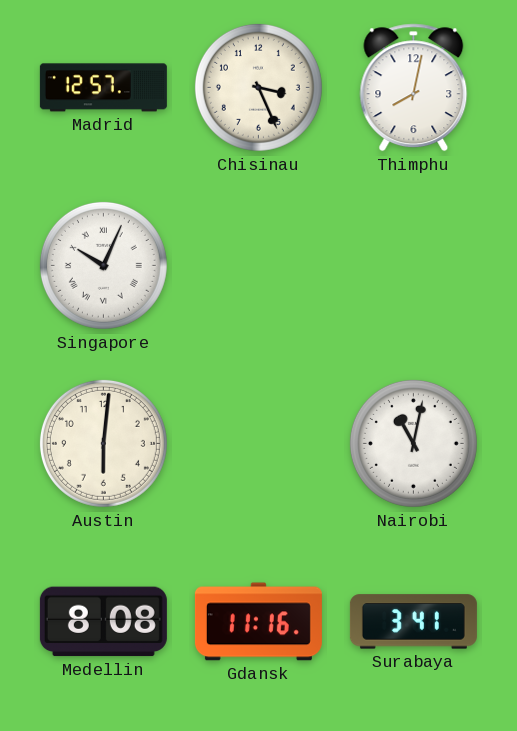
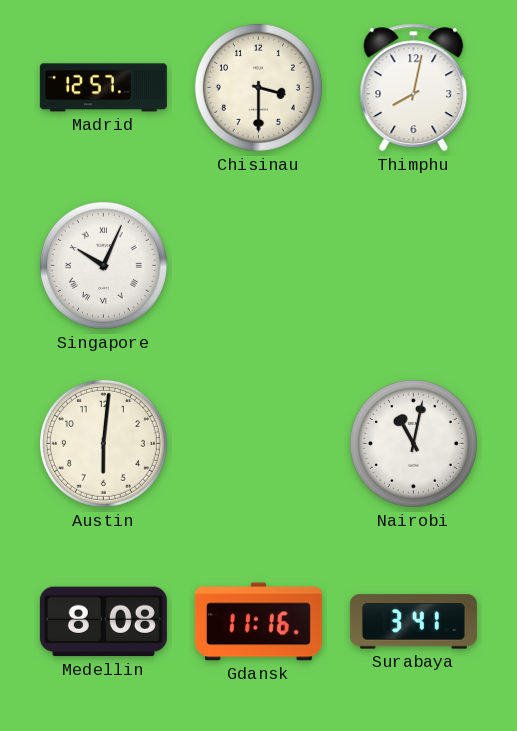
Chisinau: 3:26 -> 3:30 (258, 87)
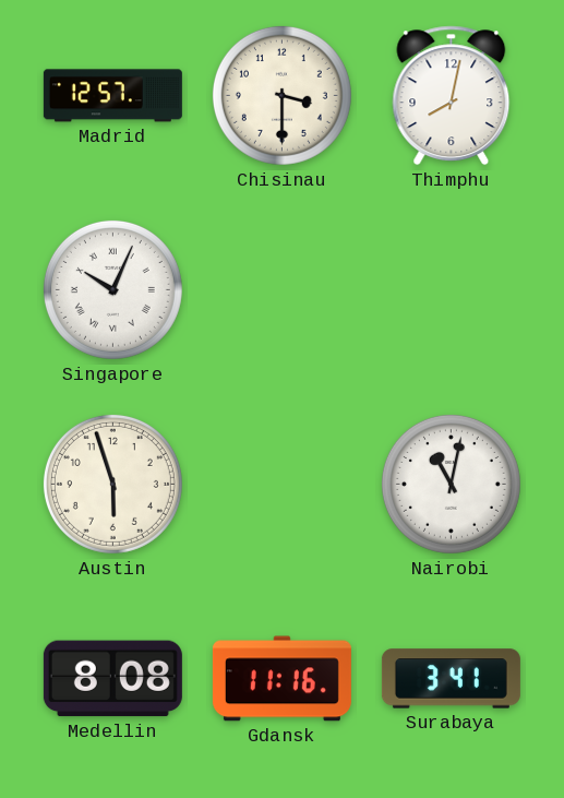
Austin: 6:01 -> 5:57 (112, 484)
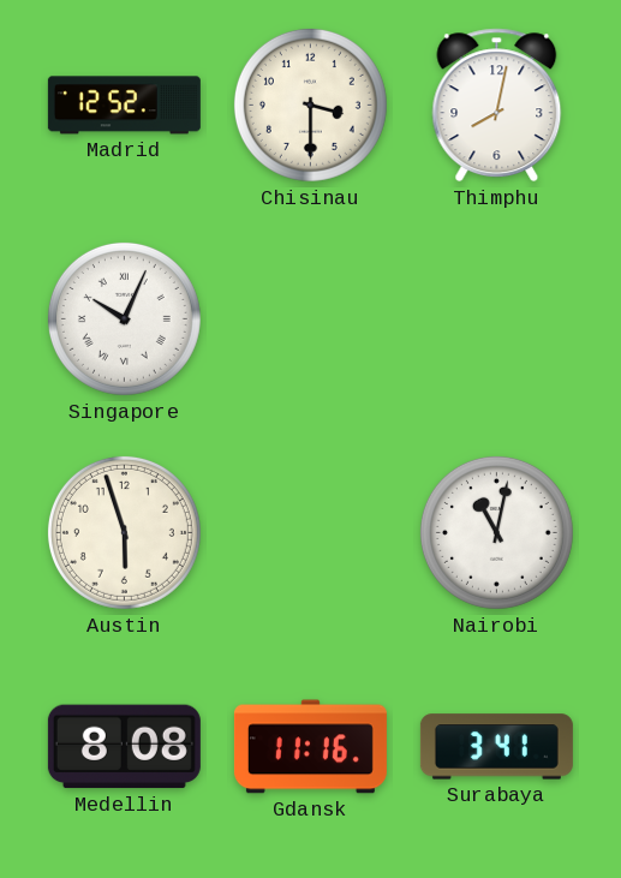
Madrid: 12:57 -> 12:52 (124, 106)
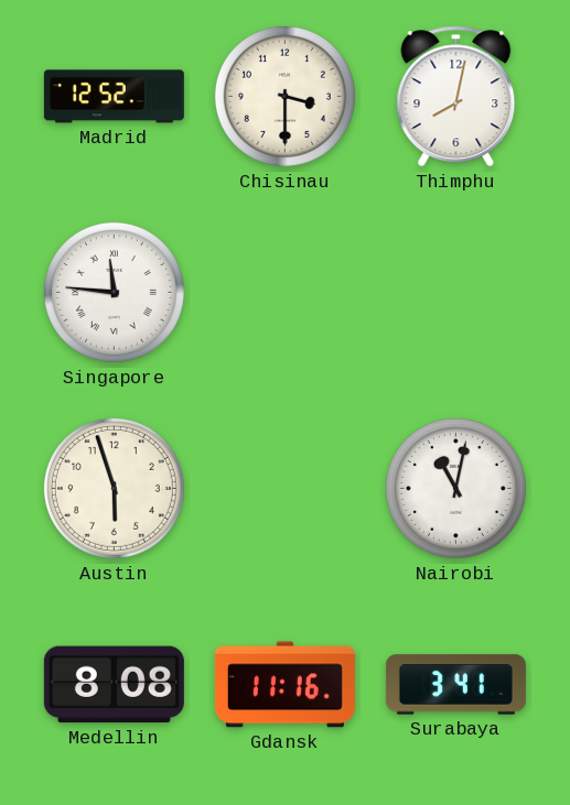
Singapore: 10:04 -> 11:46 (114, 292)
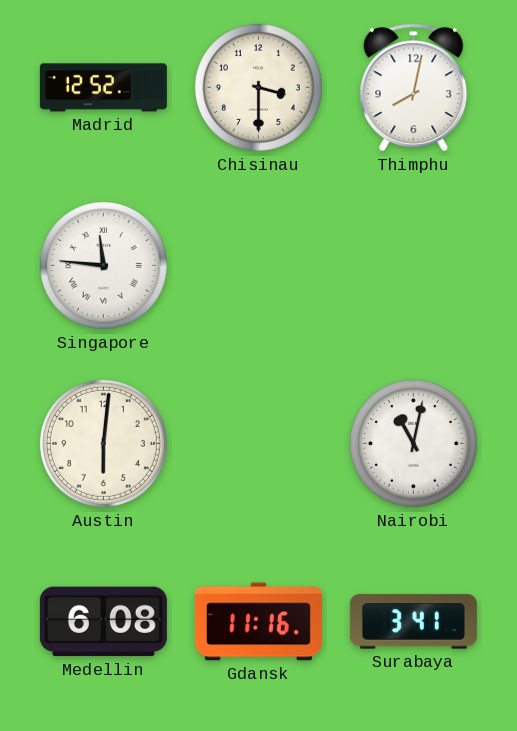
Austin: 5:57 -> 6:01 (103, 443)
Medellin: 8:08 -> 6:08 (103, 622)
